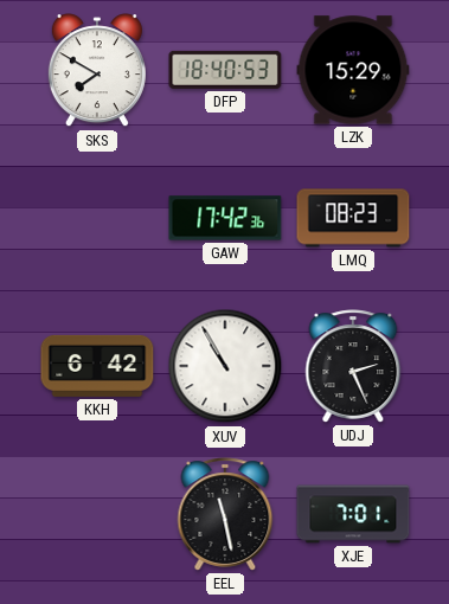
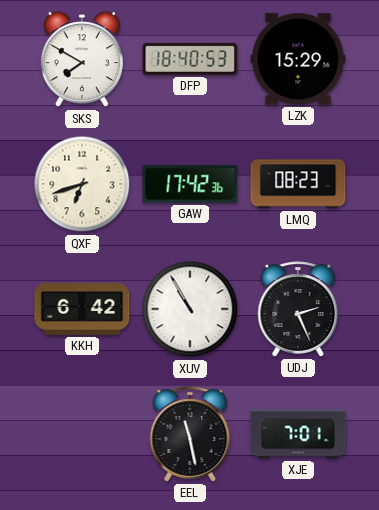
QXF: none -> 6:42 (82, 184)
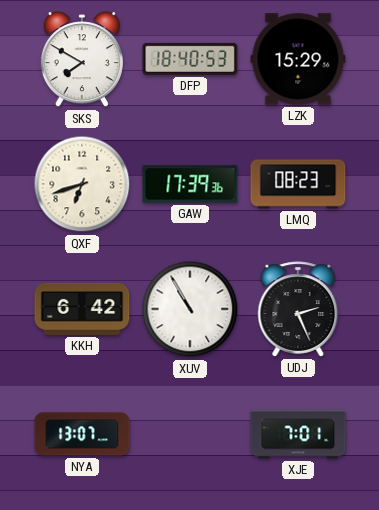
GAW: 17:42 -> 17:39 (190, 184)
NYA: none -> 13:07 (82, 434)
EEL: 11:28 -> none (190, 434)
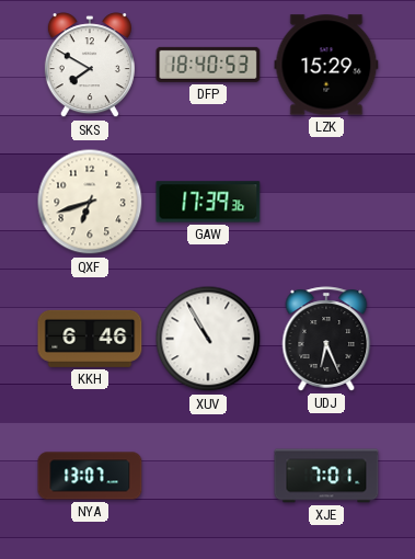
LMQ: 08:23 -> none (298, 184)
KKH: 6:42 -> 6:46 (90, 339)
UDJ: 2:26 -> 6:26 (326, 339)
